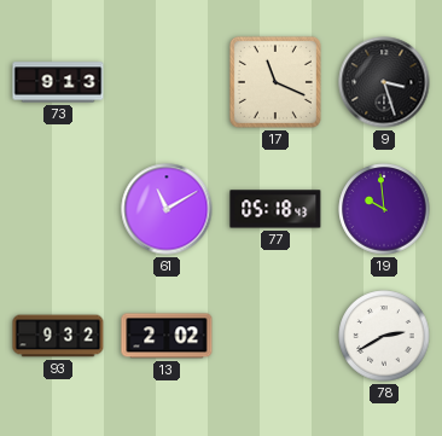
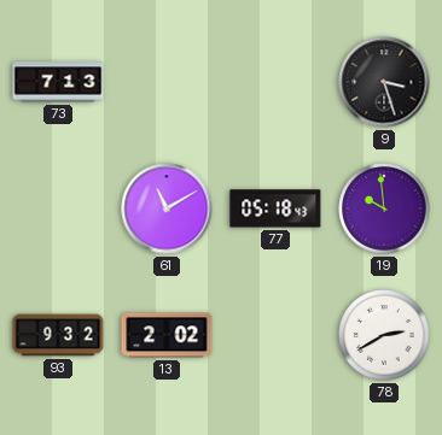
73: 9:13 -> 7:13 (58, 82)
17: 11:19 -> none (275, 82)
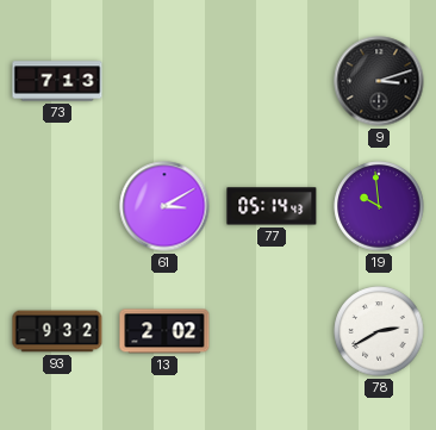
9: 3:27 -> 3:12 (379, 81)
61: 11:10 -> 3:10 (164, 206)
77: 05:18 -> 05:14 (272, 206)
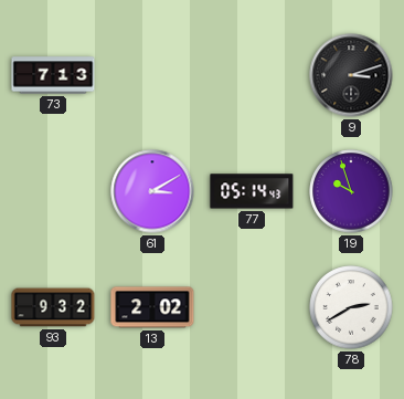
19: 9:59 -> 9:57 (351, 191)
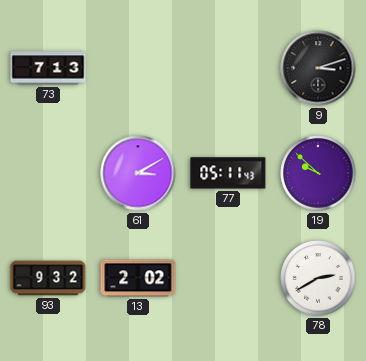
77: 05:14 -> 05:11 (228, 173)
19: 9:57 -> 9:52 (318, 173)
